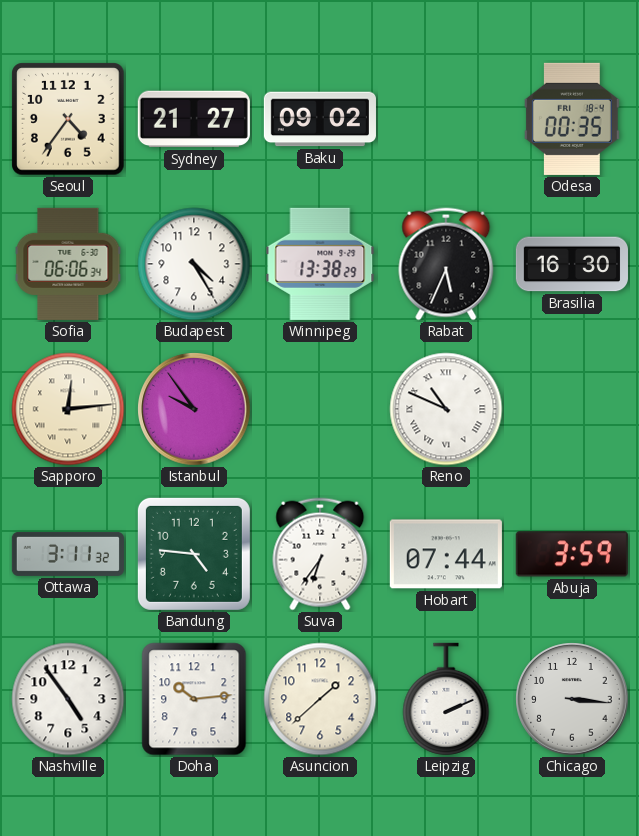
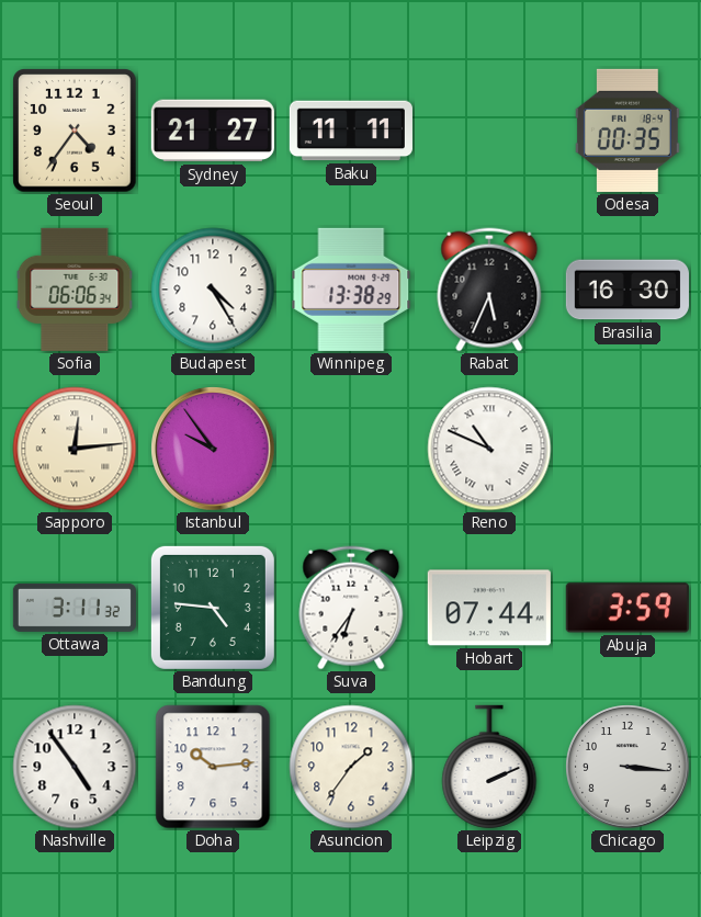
Baku: 09:02 -> 11:11 (351, 131)
Asuncion: 1:38 -> 1:36 (351, 767)
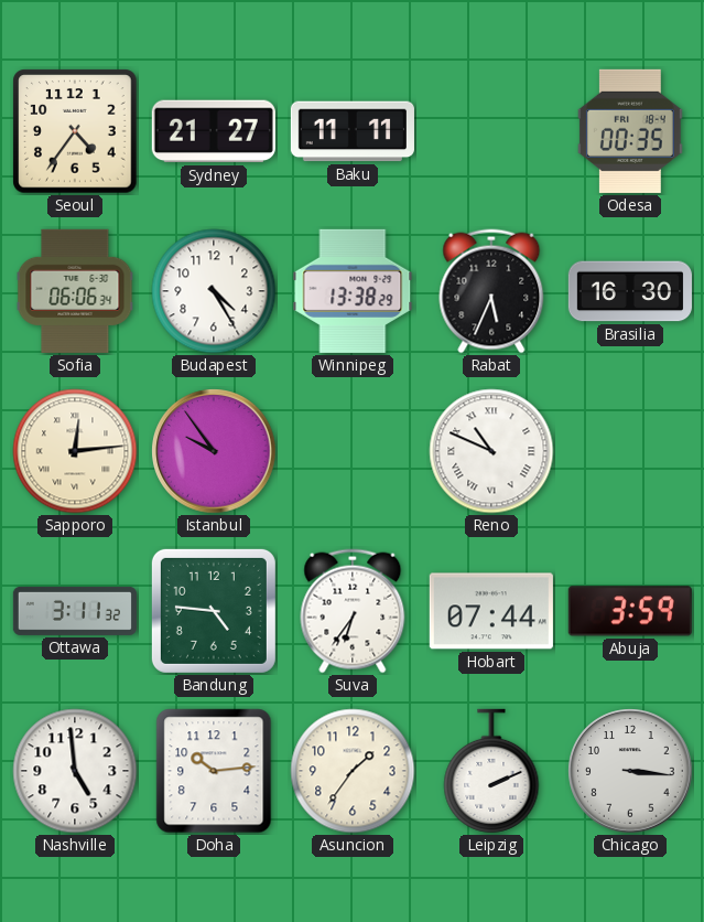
Nashville: 4:54 -> 4:59 (75, 771)
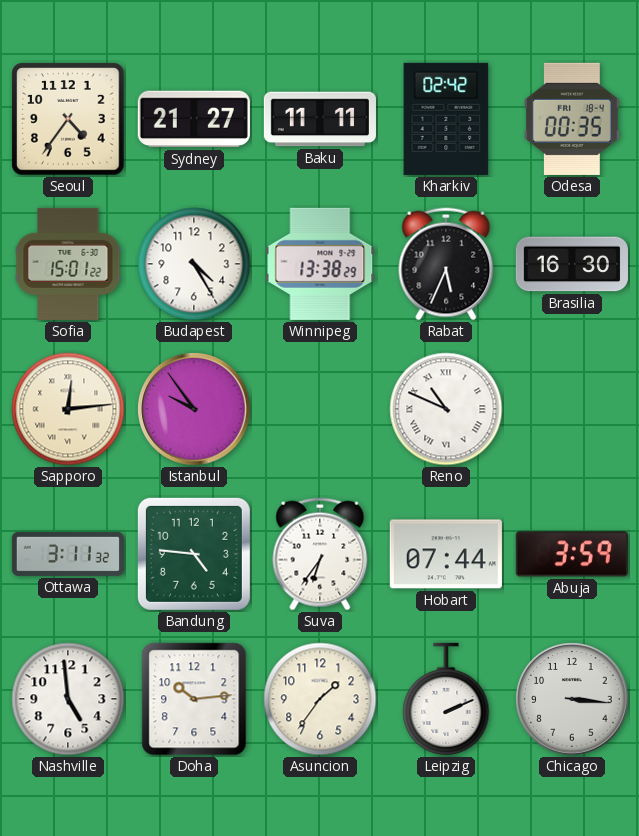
Kharkiv: none -> 02:42 (446, 119)
Sofia: 06:06 -> 15:01 (68, 264)
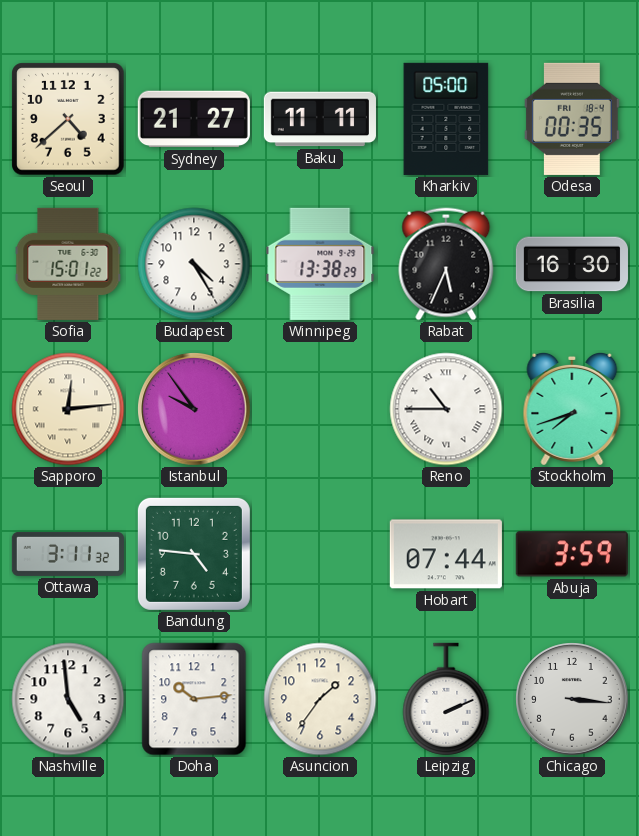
Seoul: 4:36 -> 4:38 (68, 119)
Kharkiv: 02:42 -> 05:00 (446, 119)
Reno: 10:49 -> 10:45 (446, 409)
Stockholm: none -> 7:42 (572, 409)
Suva: 6:36 -> none (320, 554)
